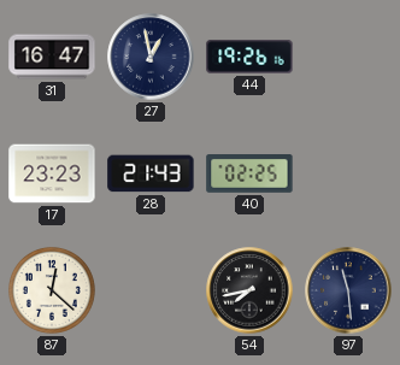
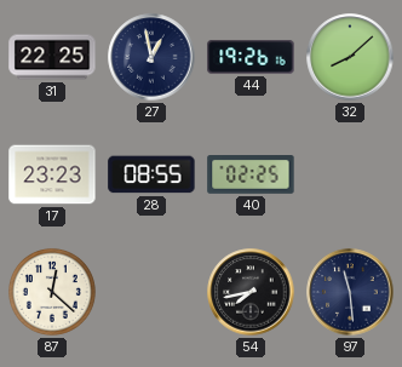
31: 16:47 -> 22:25 (52, 57)
32: none -> 8:08 (350, 57)
28: 21:43 -> 08:55 (151, 174)
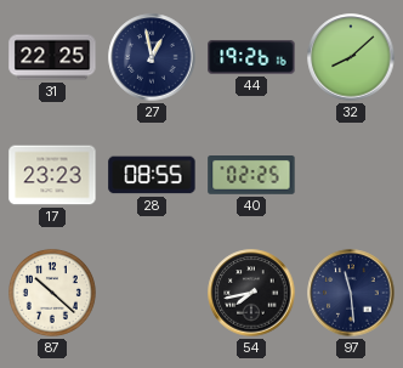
87: 12:22 -> 10:22 (52, 293)
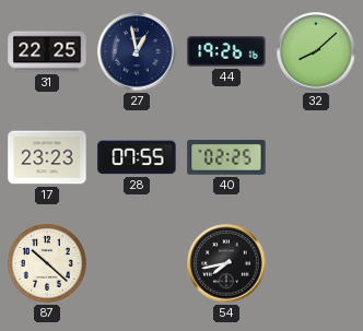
28: 08:55 -> 07:55 (137, 157)
97: 11:29 -> none (351, 293)
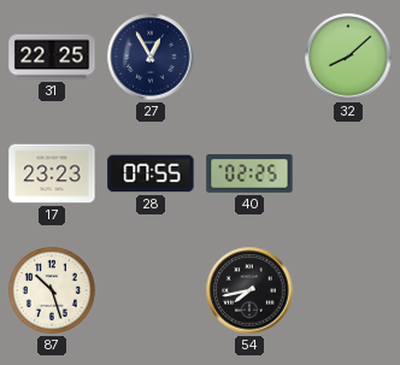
27: 12:58 -> 12:55 (151, 57)
44: 19:26 -> none (226, 51)
87: 10:22 -> 10:27 (52, 290)
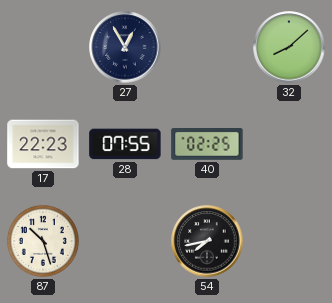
31: 22:25 -> none (52, 57)
17: 23:23 -> 22:23 (43, 144)
